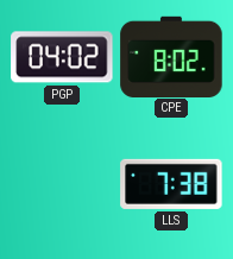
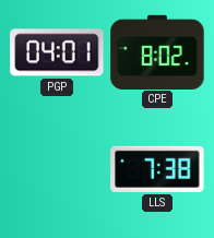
PGP: 04:02 -> 04:01 (57, 52)
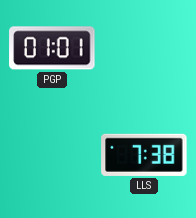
PGP: 04:01 -> 01:01 (52, 48)
CPE: 8:02 -> none (157, 51)
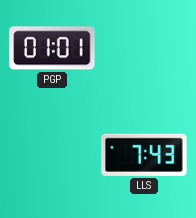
LLS: 7:38 -> 7:43 (144, 155)
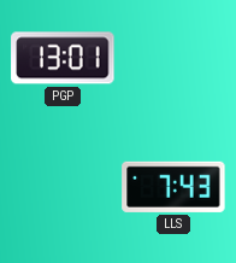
PGP: 01:01 -> 13:01 (63, 58)
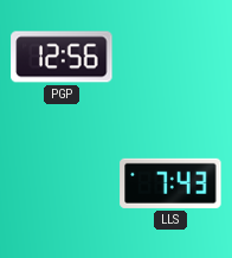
PGP: 13:01 -> 12:56 (62, 57)
